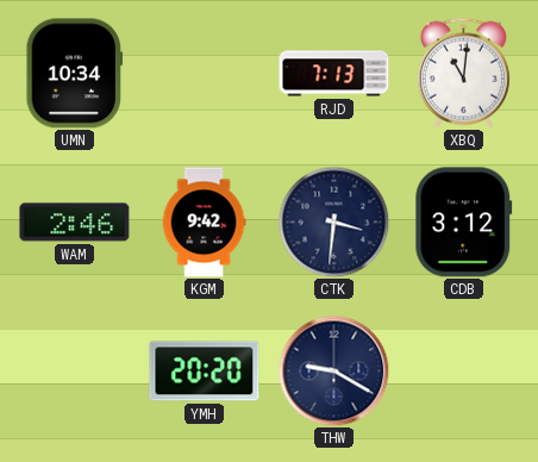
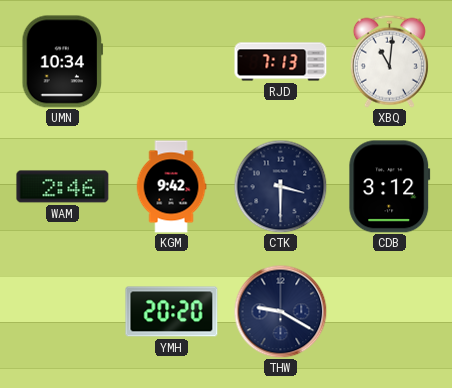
CTK: 3:31 -> 3:30 (280, 186)
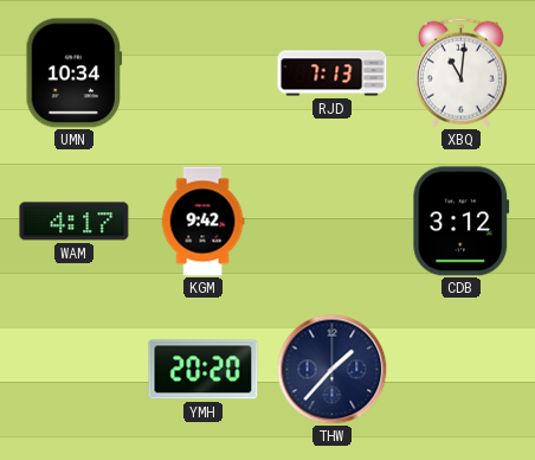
WAM: 2:46 -> 4:17 (75, 222)
CTK: 3:30 -> none (280, 186)
THW: 9:20 -> 1:37 (331, 369)
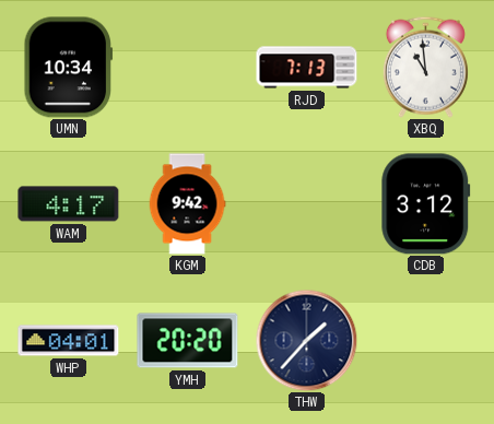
XBQ: 11:01 -> 10:59 (425, 67)
WHP: none -> 04:01 (69, 341)
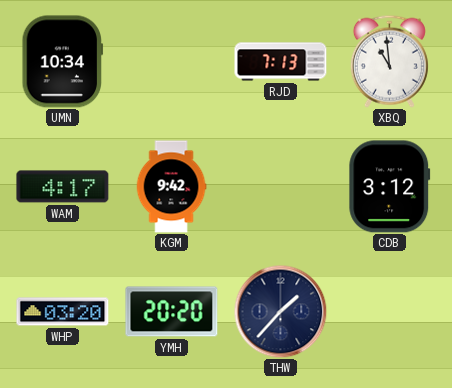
WHP: 04:01 -> 03:20 (63, 312)
